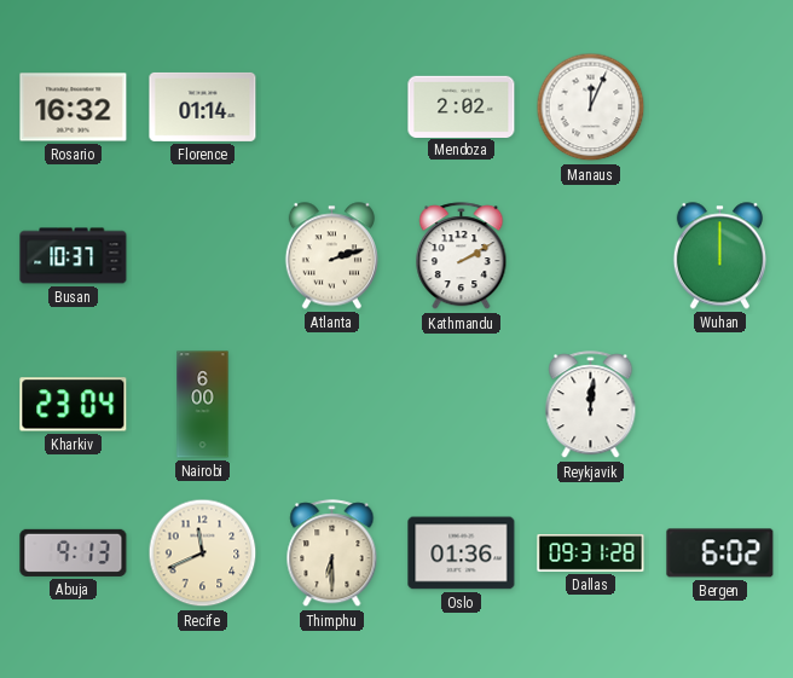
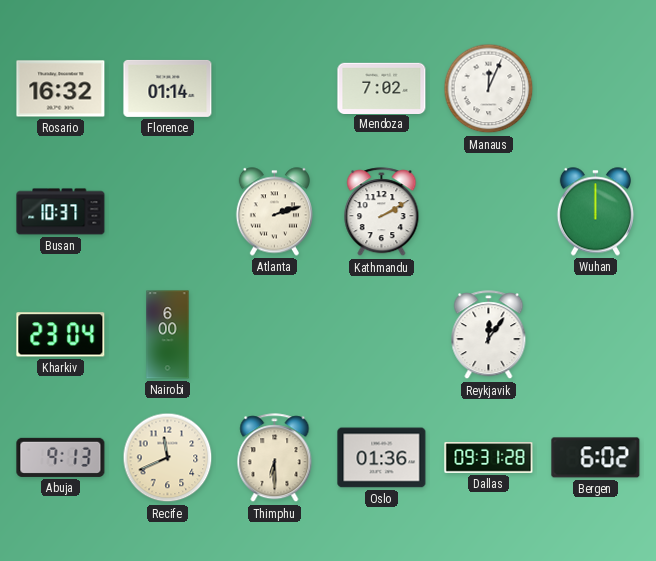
Mendoza: 2:02 -> 7:02 (382, 88)
Reykjavik: 12:01 -> 12:06 (489, 335)
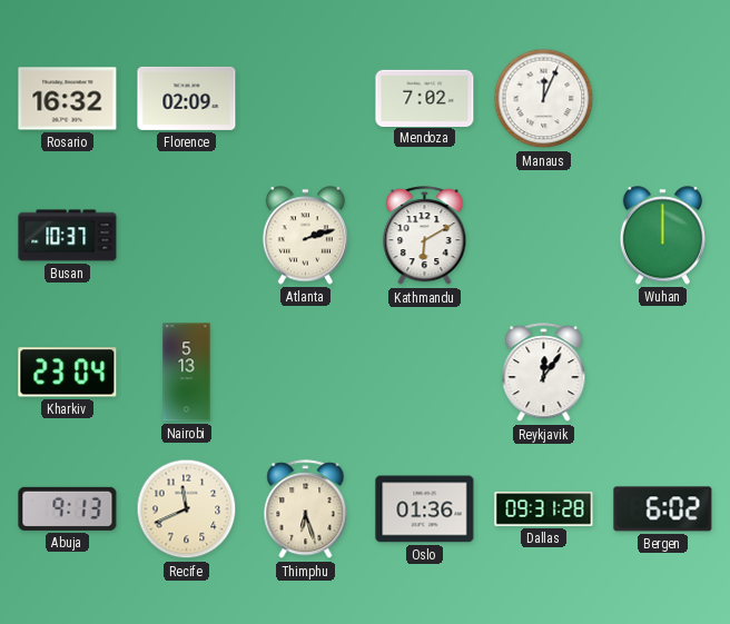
Florence: 01:14 -> 02:09 (187, 98)
Kathmandu: 2:10 -> 6:10 (425, 236)
Nairobi: 6:00 -> 5:13 (187, 373)
Thimphu: 6:30 -> 6:27 (306, 509)
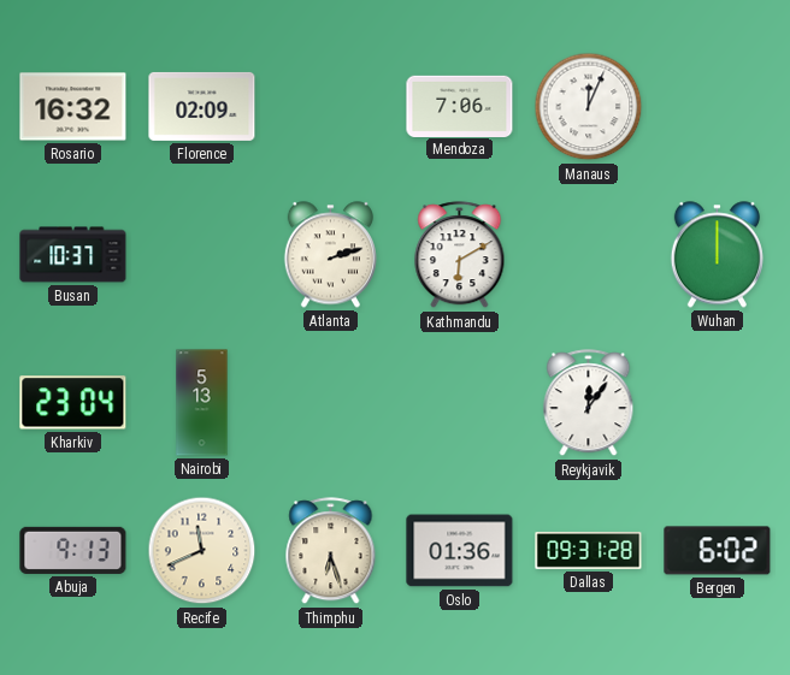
Mendoza: 7:02 -> 7:06 (460, 106)
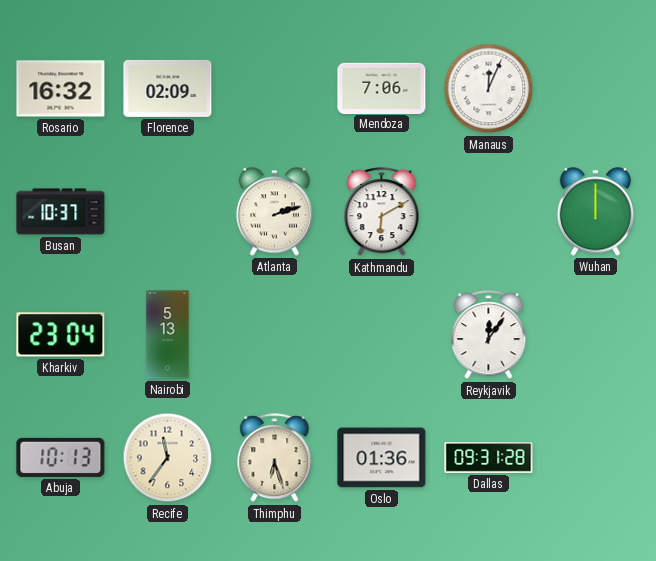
Abuja: 9:13 -> 10:13 (61, 457)
Recife: 11:41 -> 11:36 (168, 458)
Bergen: 6:02 -> none (718, 551)
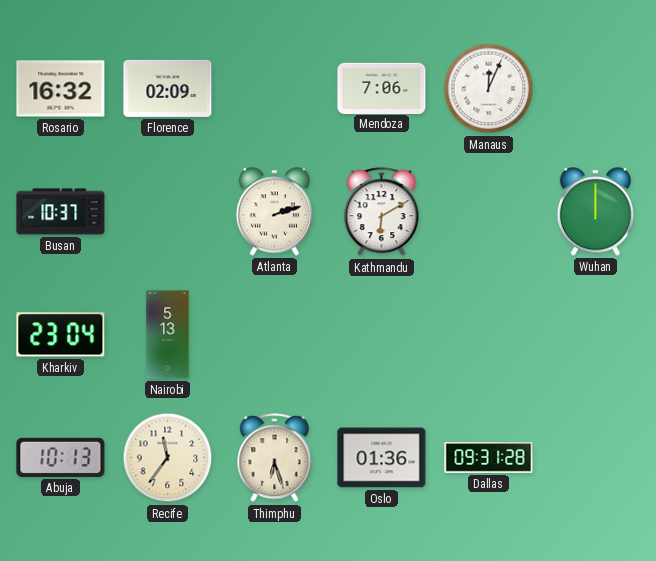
Reykjavik: 12:06 -> none (489, 335)
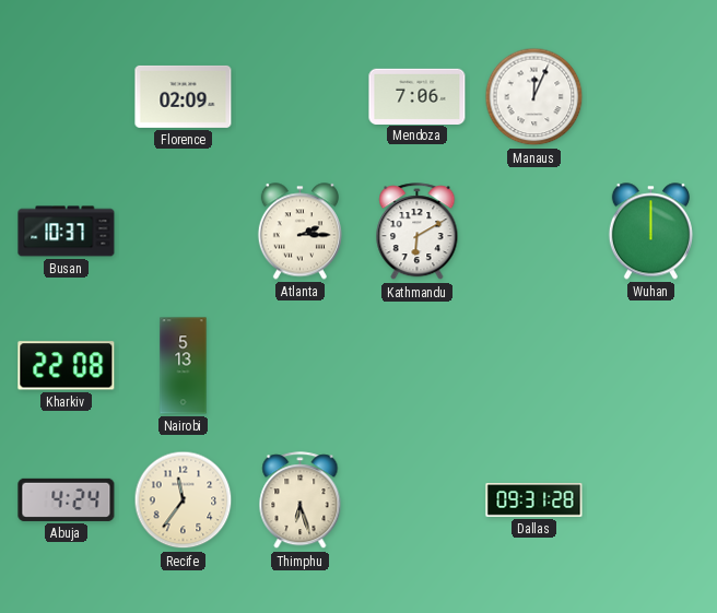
Rosario: 16:32 -> none (61, 89)
Atlanta: 2:12 -> 2:15 (299, 232)
Kharkiv: 23:04 -> 22:08 (67, 366)
Abuja: 10:13 -> 4:24 (67, 499)
Oslo: 01:36 -> none (382, 458)
